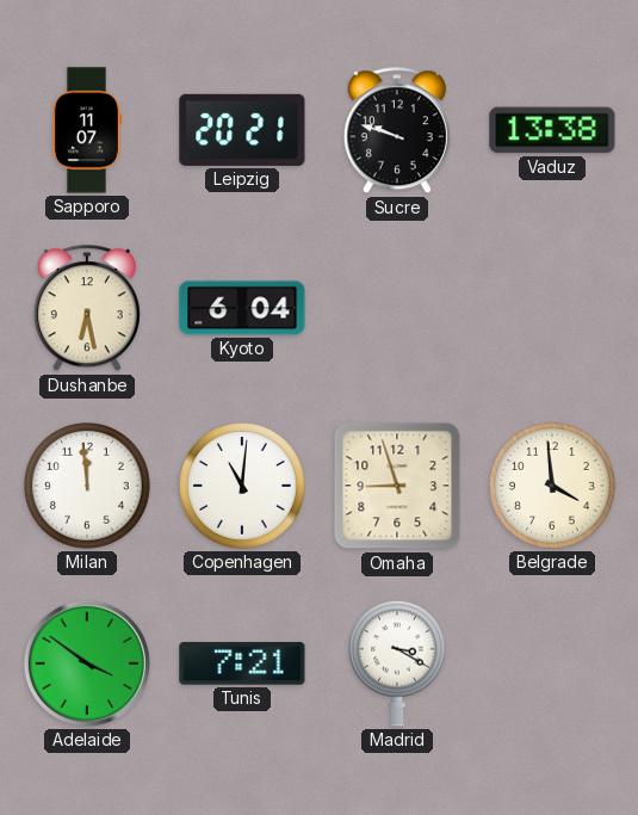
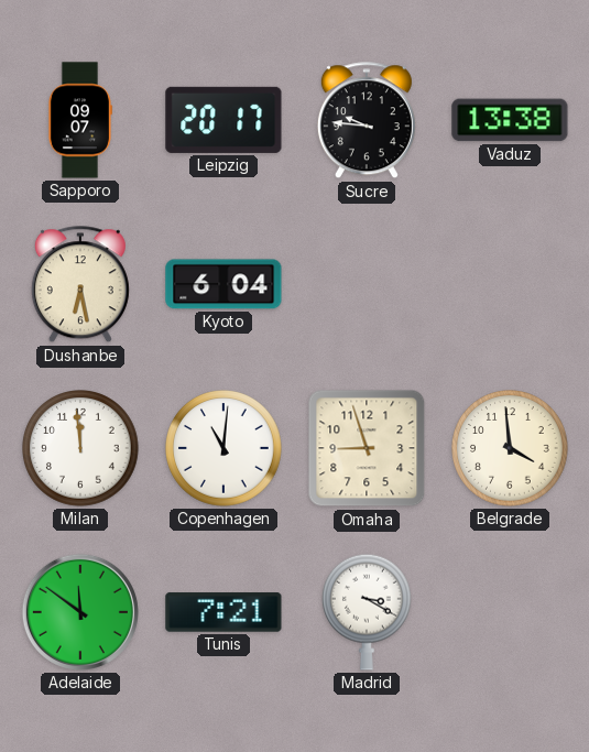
Sapporo: 11:07 -> 09:07 (79, 120)
Leipzig: 20:21 -> 20:17 (223, 120)
Sucre: 9:48 -> 9:46 (367, 121)
Adelaide: 3:51 -> 11:51 (80, 612)
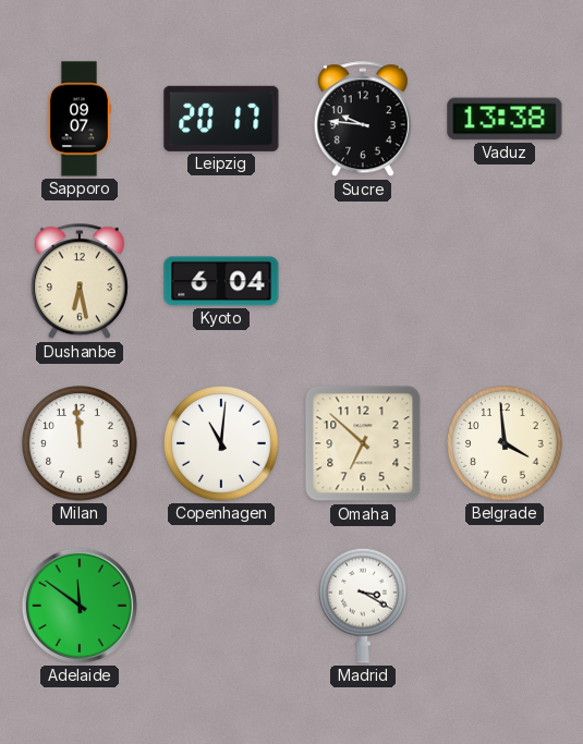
Omaha: 8:57 -> 6:52 (363, 443)
Tunis: 7:21 -> none (223, 612)
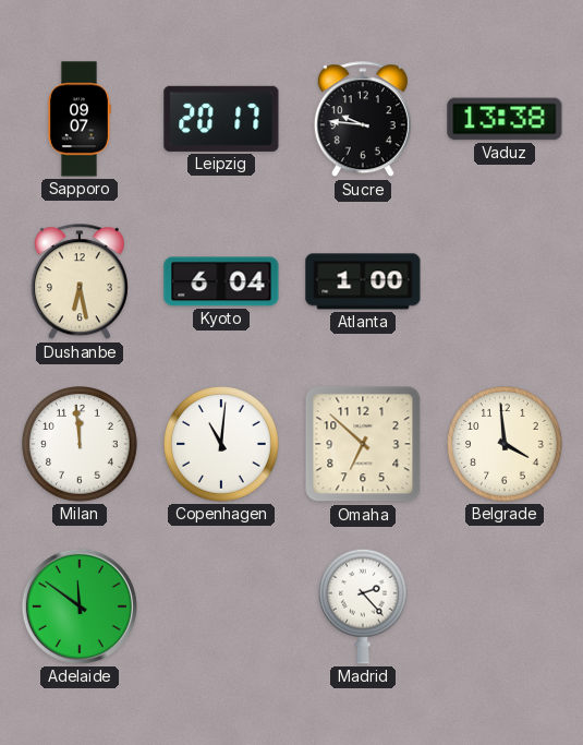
Atlanta: none -> 1:00 (363, 281)
Madrid: 3:20 -> 2:23 (364, 606)
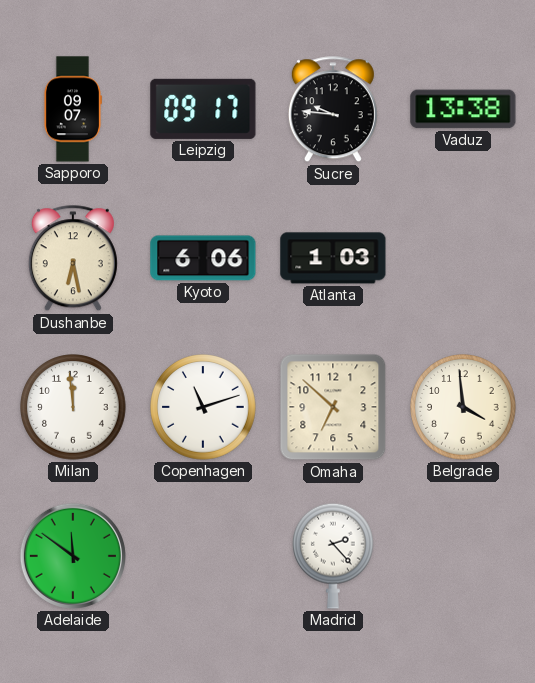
Leipzig: 20:17 -> 09:17 (203, 109)
Kyoto: 6:04 -> 6:06 (203, 258)
Atlanta: 1:00 -> 1:03 (333, 258)
Copenhagen: 11:01 -> 11:12 (203, 407)
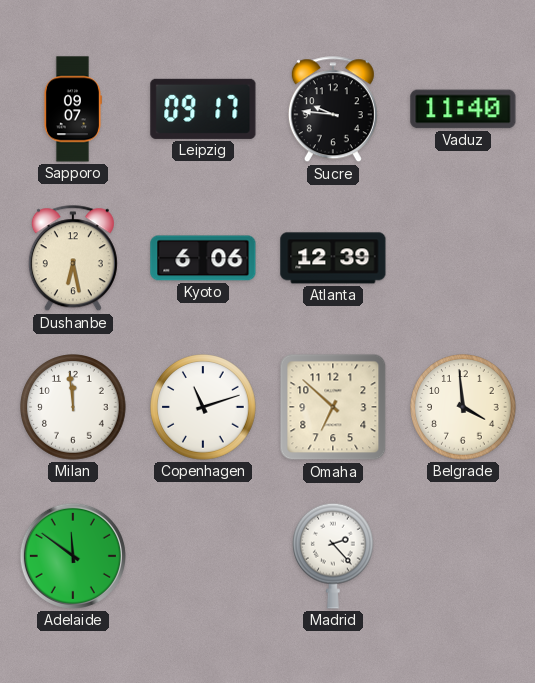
Vaduz: 13:38 -> 11:40 (463, 109)
Atlanta: 1:03 -> 12:39 (333, 258)
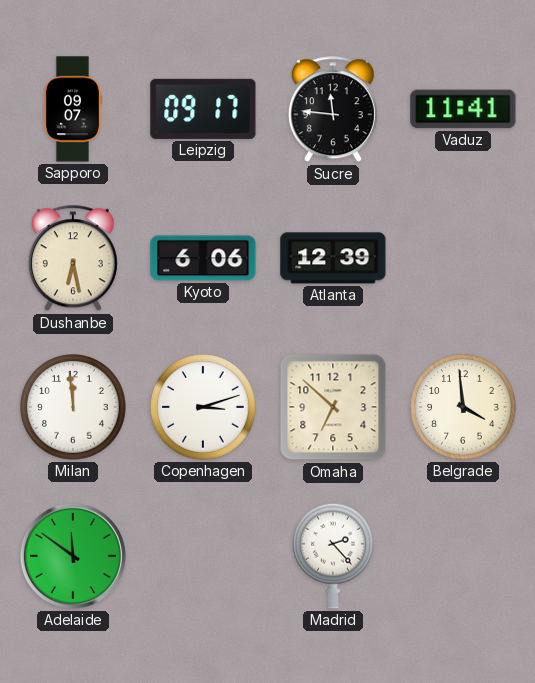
Sucre: 9:46 -> 11:46 (333, 110)
Vaduz: 11:40 -> 11:41 (463, 109)
Copenhagen: 11:12 -> 3:12 (203, 407)
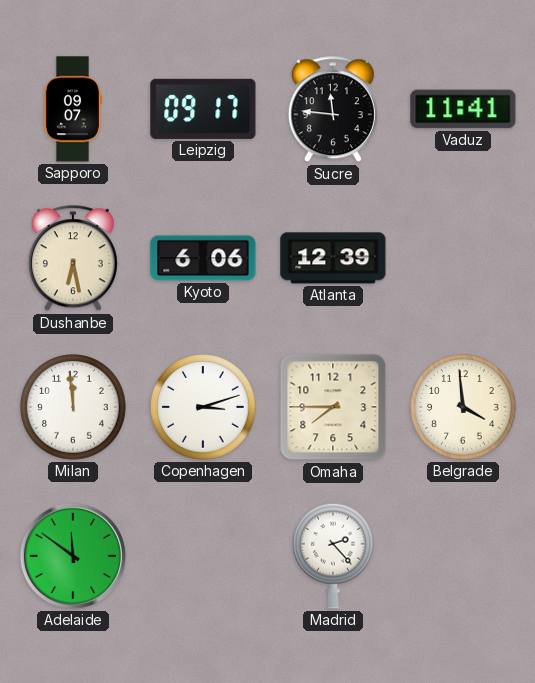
Omaha: 6:52 -> 7:45 (333, 407)
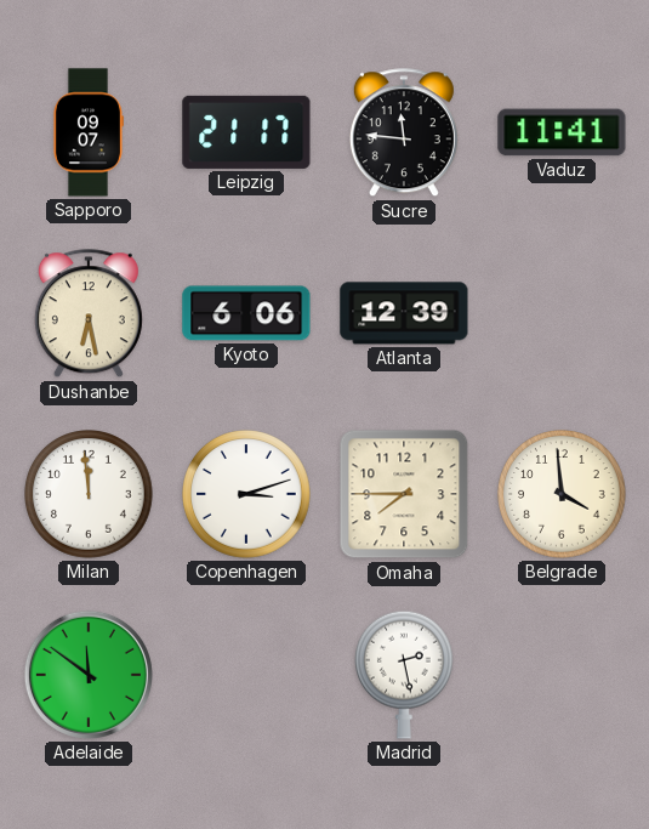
Leipzig: 09:17 -> 21:17 (246, 132)
Madrid: 2:23 -> 2:28 (405, 675)
